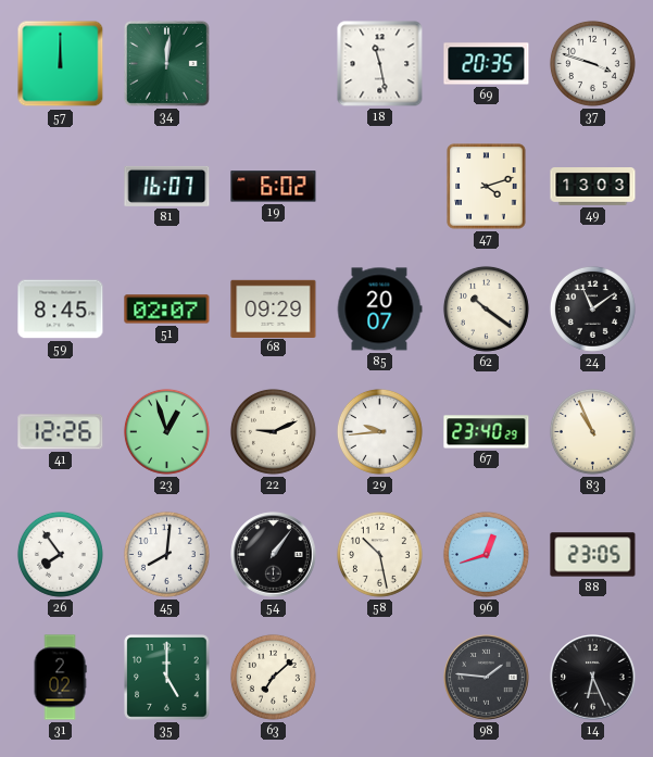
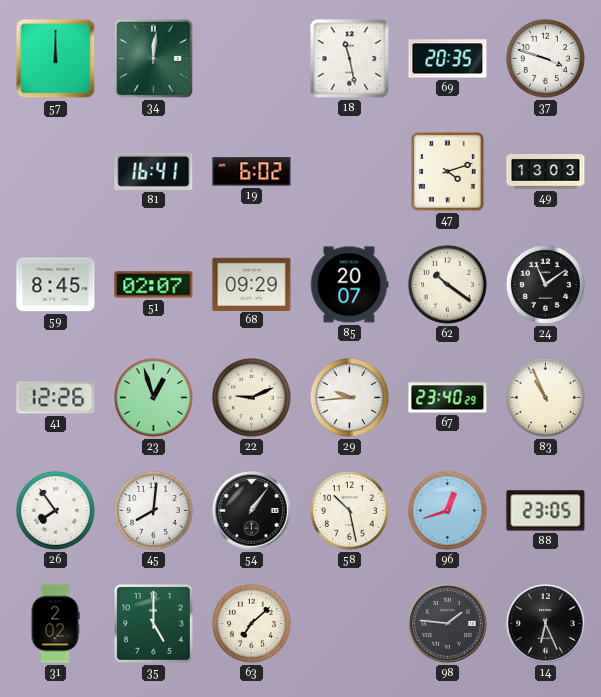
81: 16:07 -> 16:41 (154, 171)
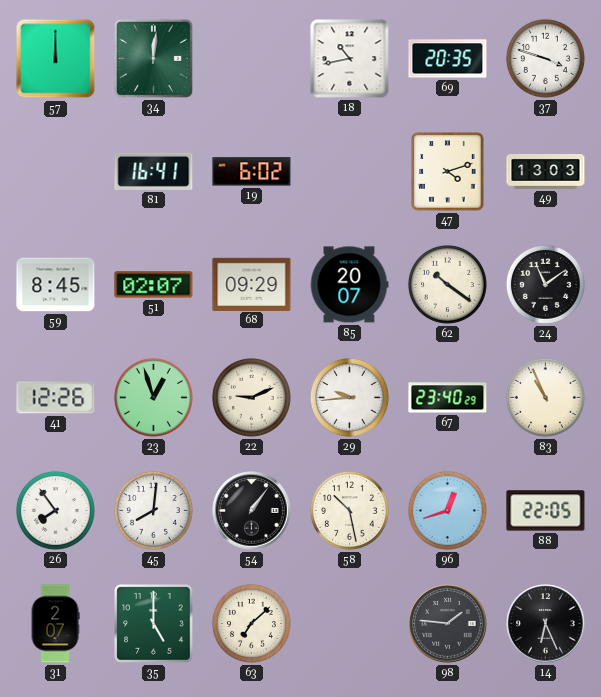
18: 11:28 -> 10:43 (350, 59)
88: 23:05 -> 22:05 (546, 511)
31: 2:02 -> 2:07 (55, 624)
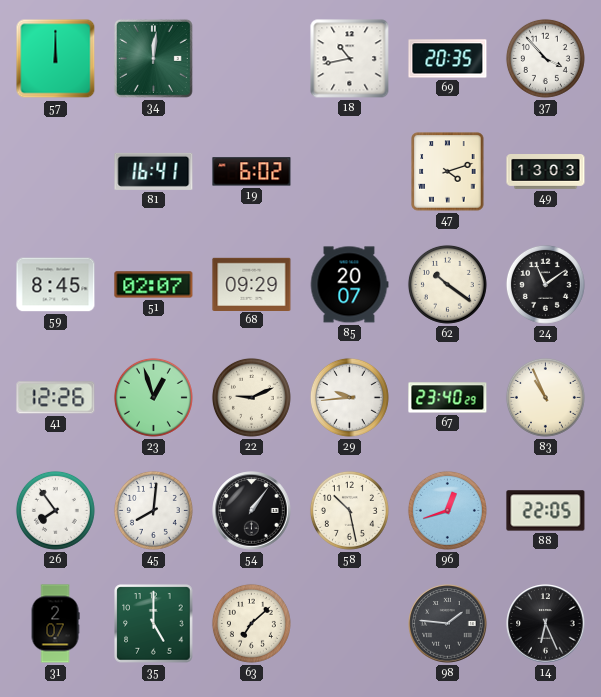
37: 3:48 -> 3:53 (545, 58)
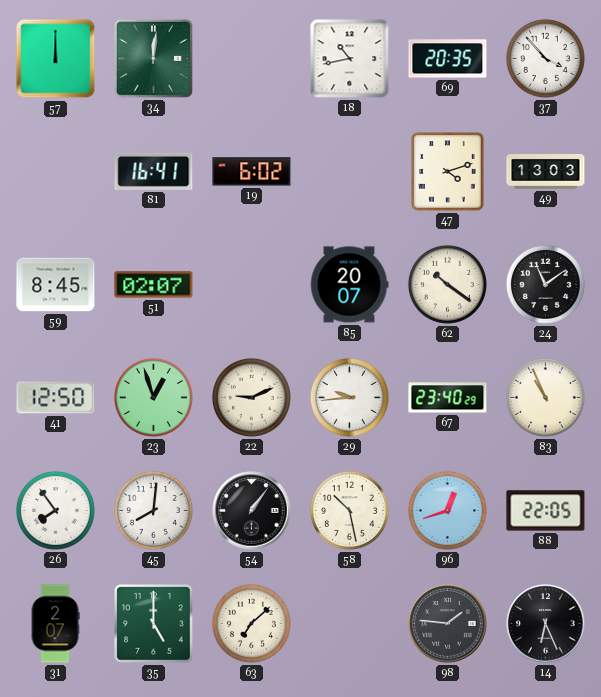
68: 09:29 -> none (252, 284)
41: 12:26 -> 12:50 (56, 398)
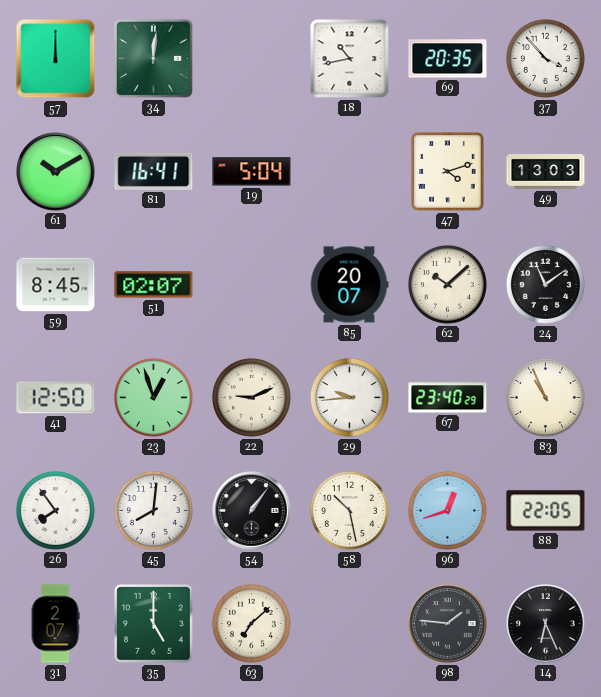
61: none -> 10:10 (56, 172)
19: 6:02 -> 5:04 (252, 172)
62: 10:21 -> 10:08 (447, 284)
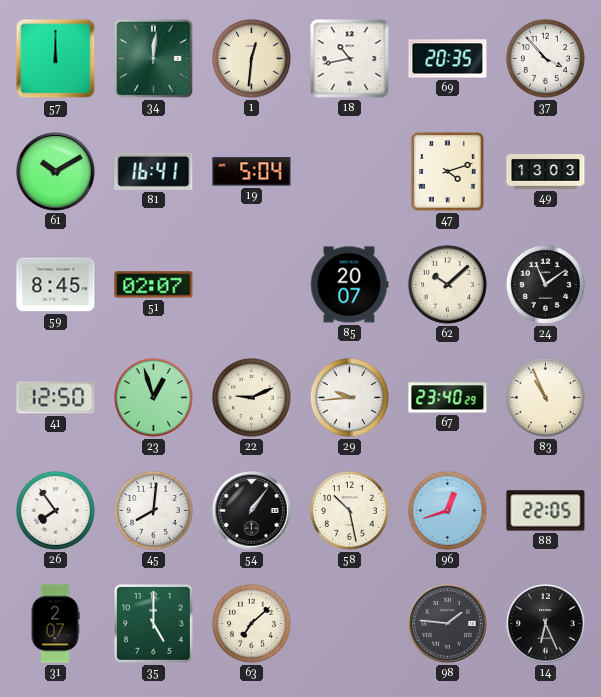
1: none -> 12:31 (251, 58)
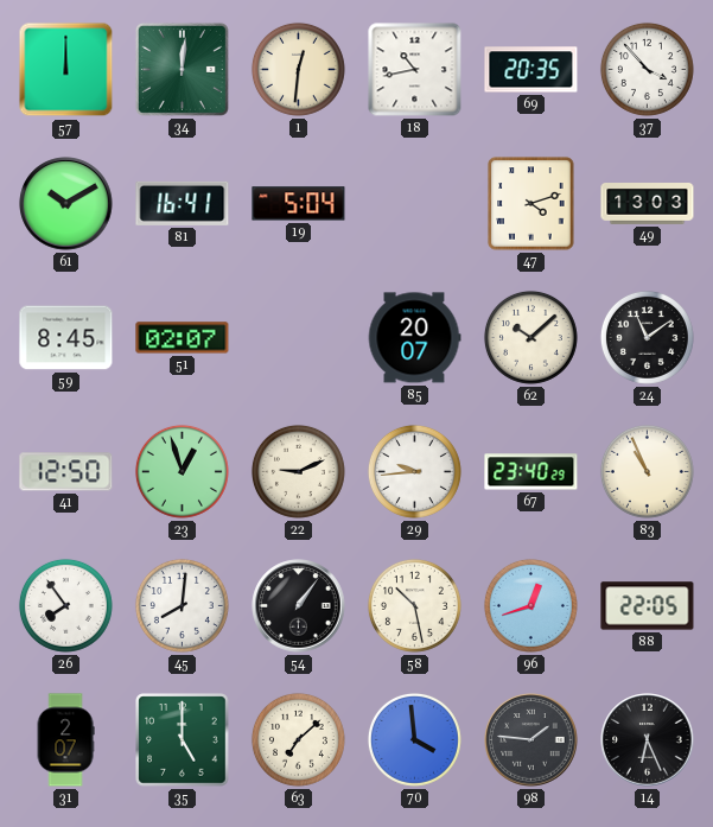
70: none -> 3:59 (414, 739)
